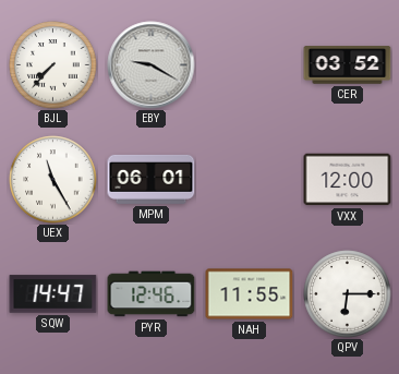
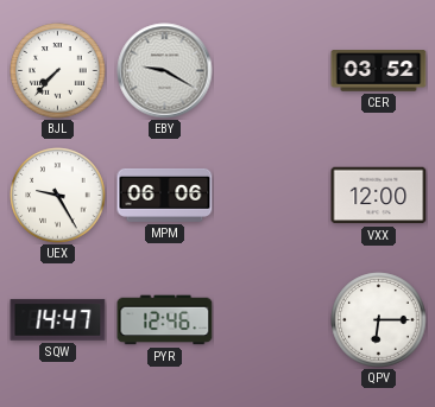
UEX: 11:25 -> 9:25 (58, 196)
MPM: 06:01 -> 06:06 (165, 195)
NAH: 11:55 -> none (250, 294)
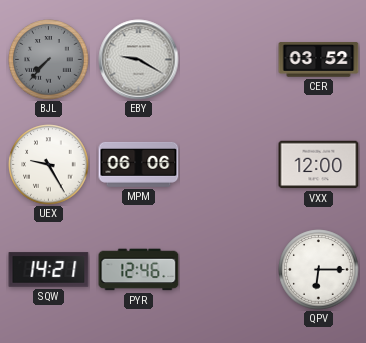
BJL dial: white -> grey (49, 60)
SQW: 14:47 -> 14:21 (49, 270)
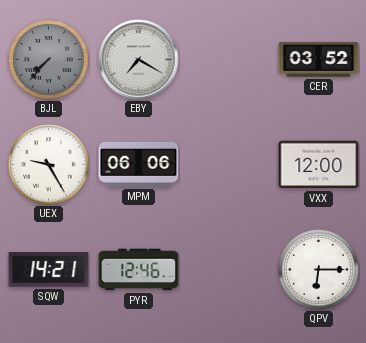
EBY: 9:20 -> 7:20 (139, 60)
